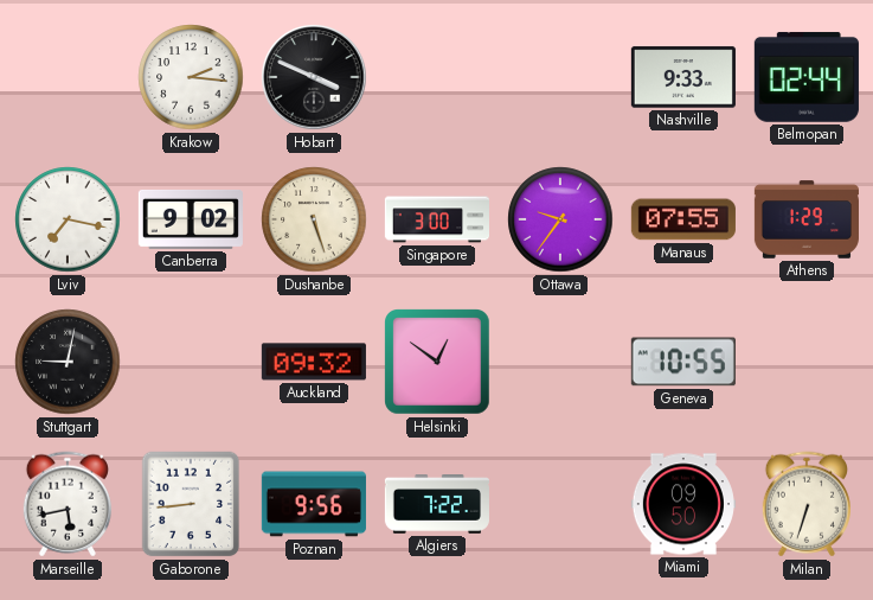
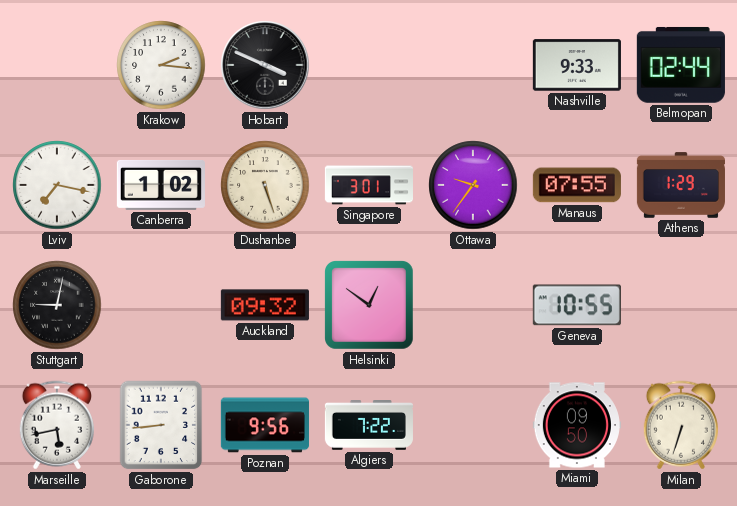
Canberra: 9:02 -> 1:02 (161, 185)
Singapore: 3:00 -> 3:01 (368, 185)
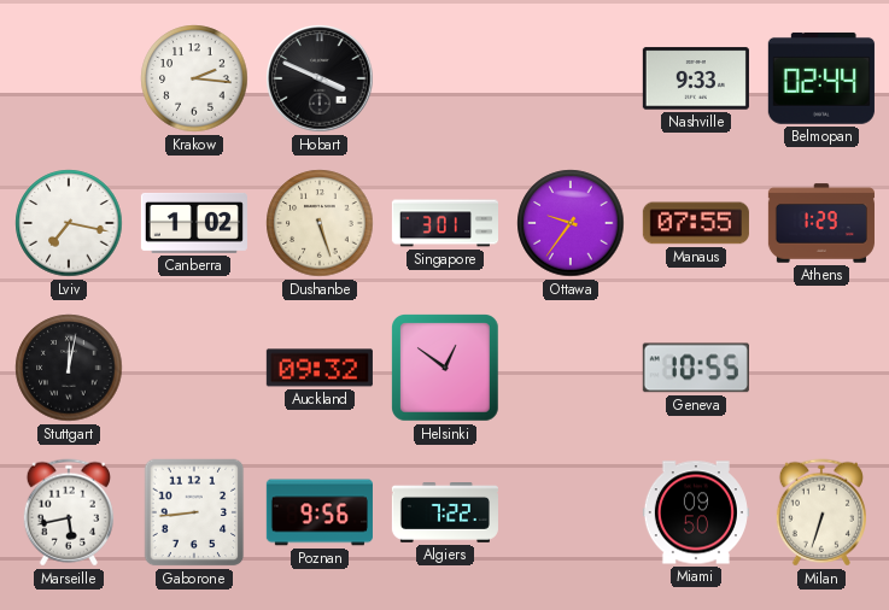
Stuttgart: 9:02 -> 12:02 (69, 368)
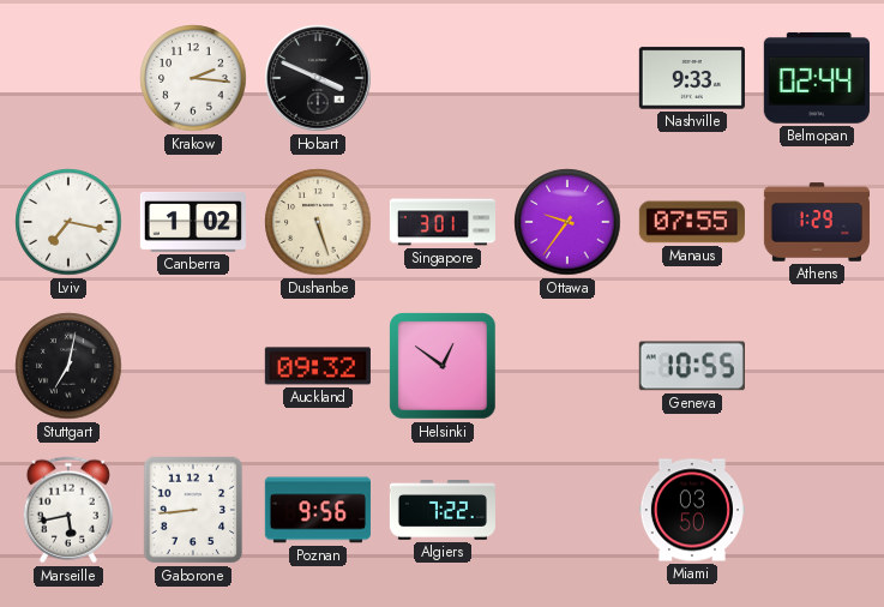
Stuttgart: 12:02 -> 7:02 (68, 366)
Miami: 09:50 -> 03:50 (692, 510)
Milan: 6:33 -> none (821, 512)
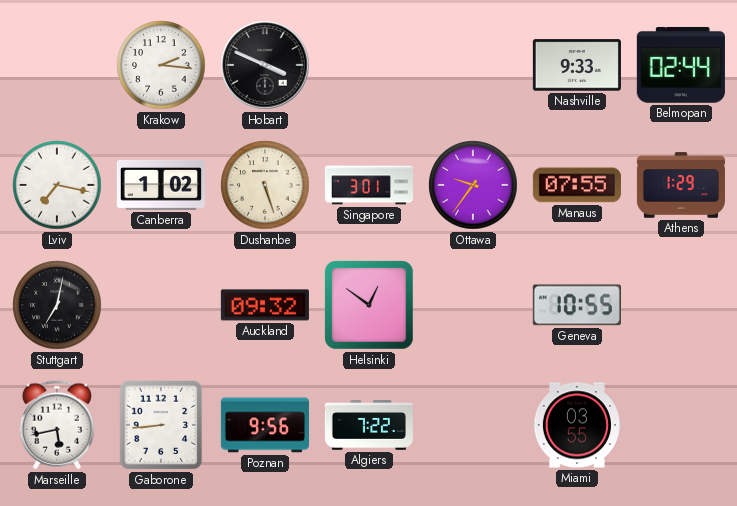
Miami: 03:50 -> 03:55 (577, 425)
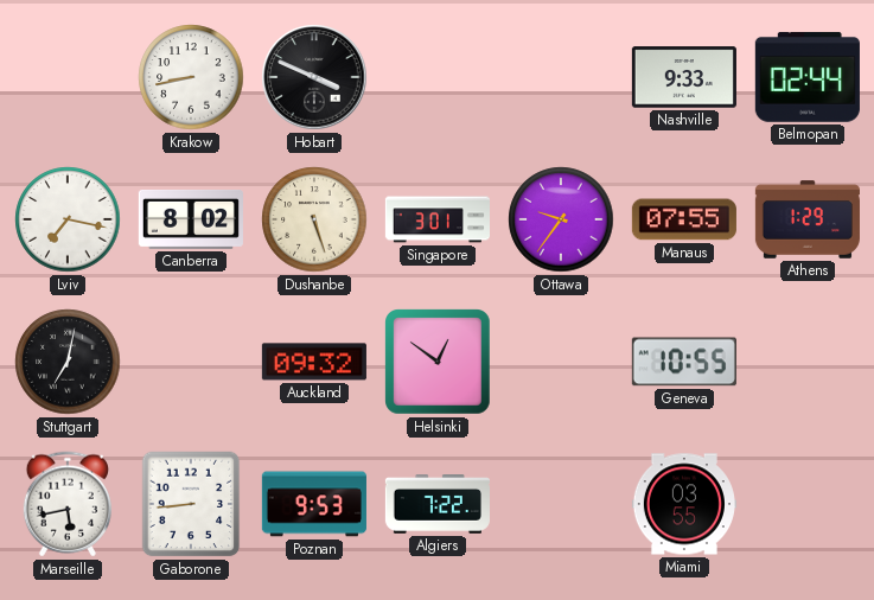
Krakow: 2:16 -> 8:43 (191, 77)
Canberra: 1:02 -> 8:02 (191, 219)
Poznan: 9:56 -> 9:53 (314, 504)
